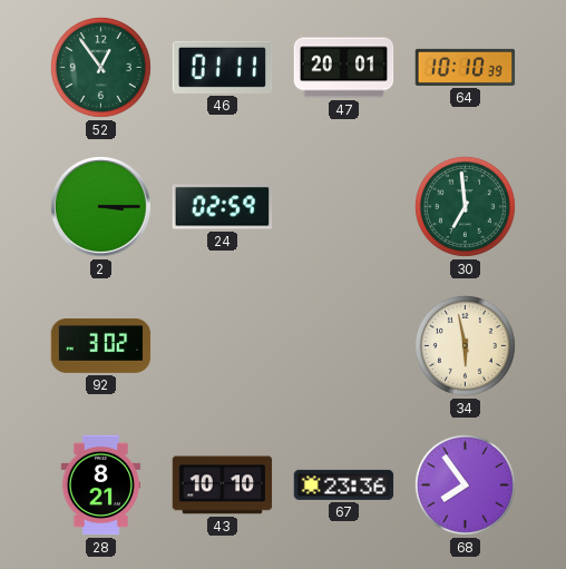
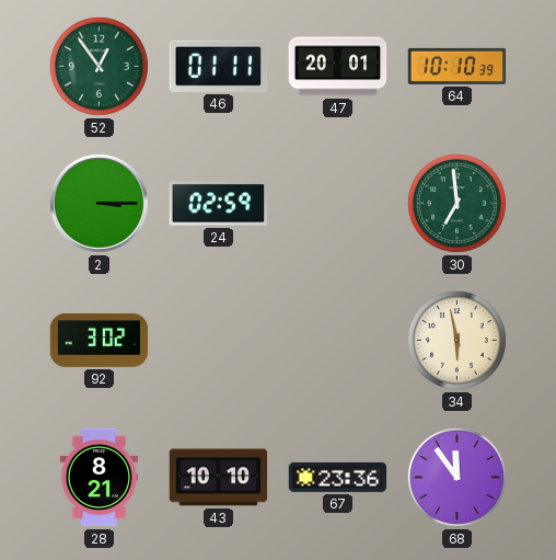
68: 7:54 -> 11:54 (456, 477)
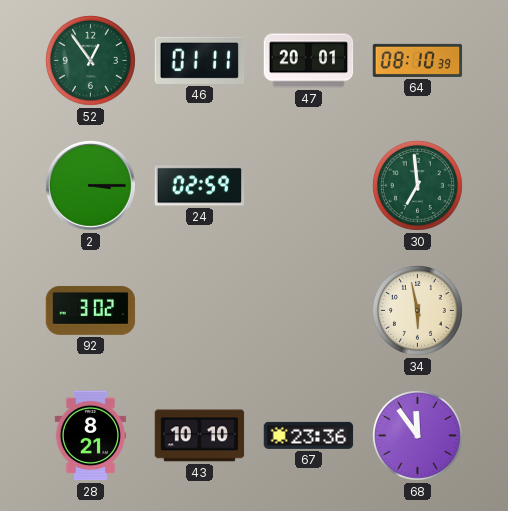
64: 10:10 -> 08:10 (418, 60)
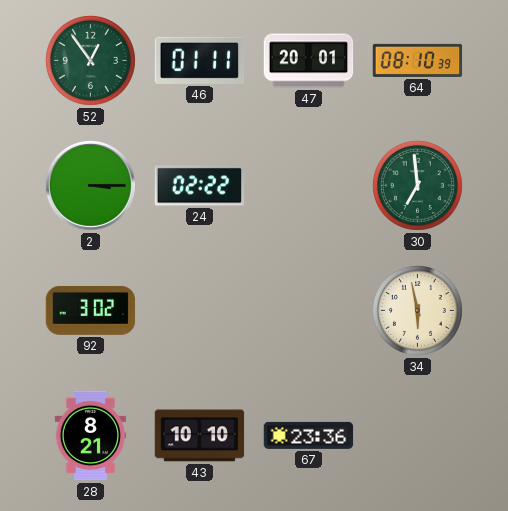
24: 02:59 -> 02:22 (200, 186)
68: 11:54 -> none (417, 435)
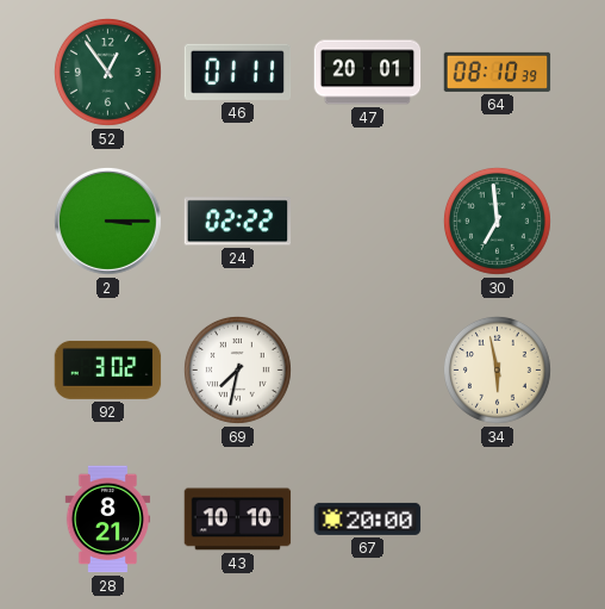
69: none -> 7:32 (237, 369)
67: 23:36 -> 20:00 (368, 518)
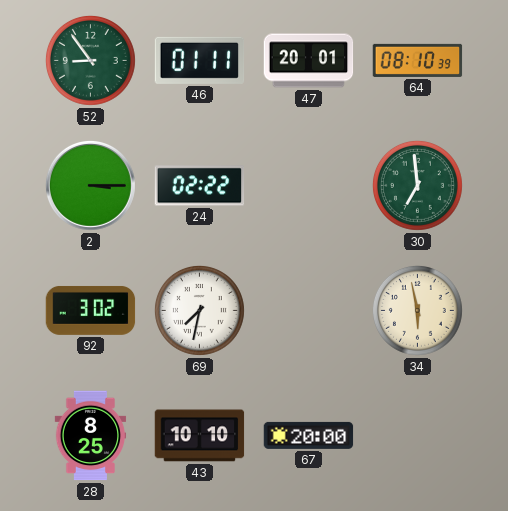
52: 12:54 -> 8:54 (90, 60)
28: 8:21 -> 8:25 (91, 436)
